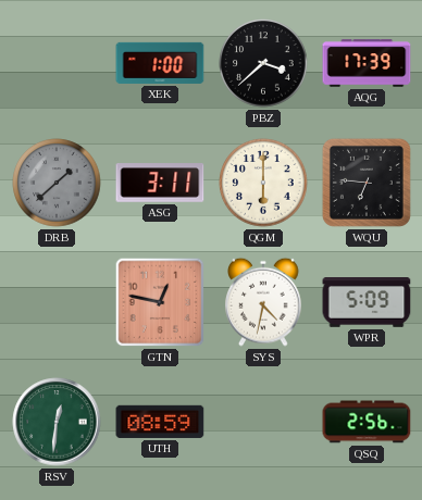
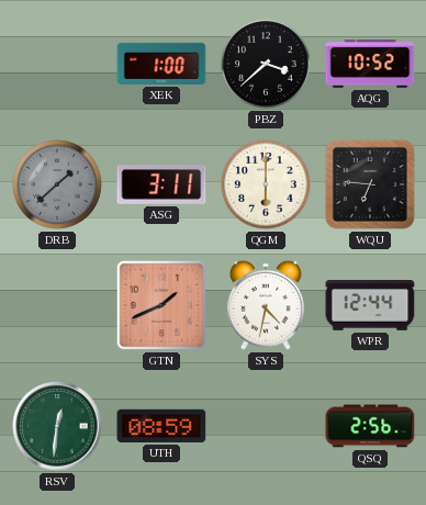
AQG: 17:39 -> 10:52 (370, 64)
GTN: 12:47 -> 1:41 (161, 305)
WPR: 5:09 -> 12:44 (370, 306)
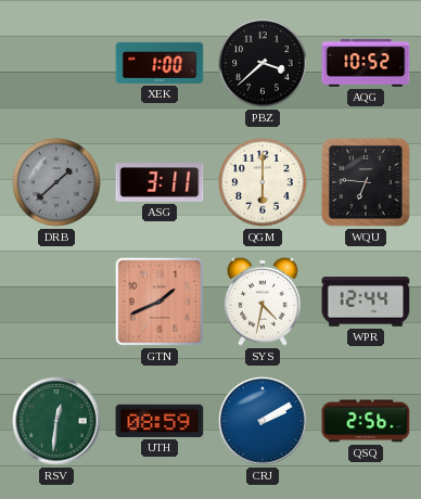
CRJ: none -> 2:10 (263, 421)
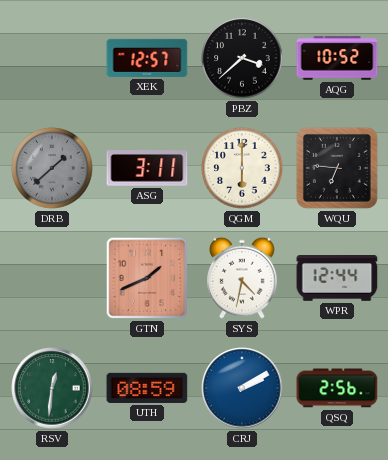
XEK: 1:00 -> 12:57 (147, 58)
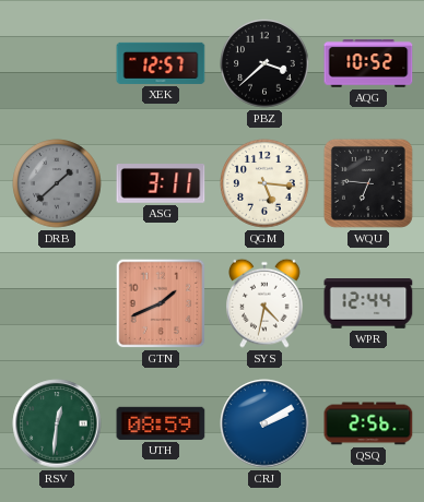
QGM: 6:00 -> 5:16 (264, 183)
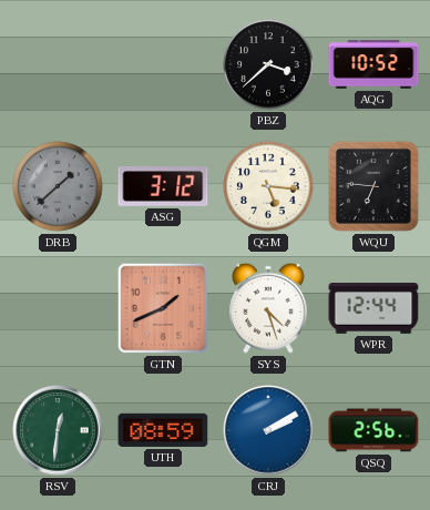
XEK: 12:57 -> none (161, 63)
ASG: 3:11 -> 3:12 (163, 186)
SYS: 4:32 -> 4:27 (268, 308)
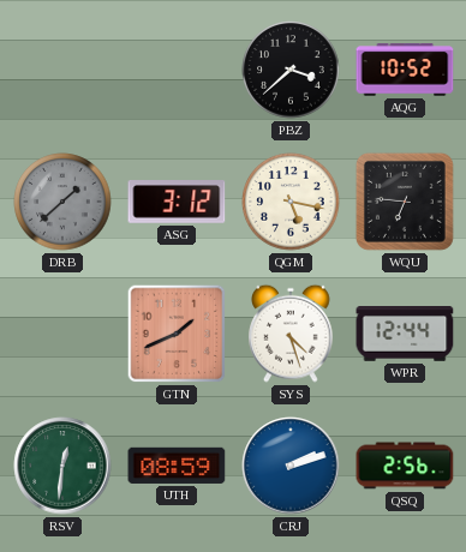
QGM: 5:16 -> 5:17 (291, 202)
CRJ: 2:10 -> 2:12 (291, 466)
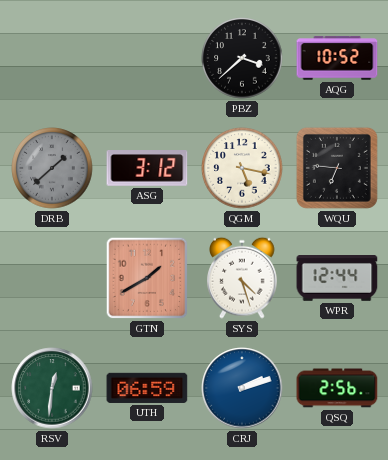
GTN: 1:41 -> 1:40 (147, 278)
UTH: 08:59 -> 06:59 (147, 388)
